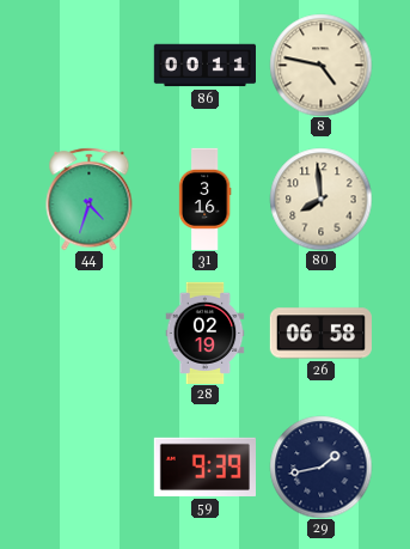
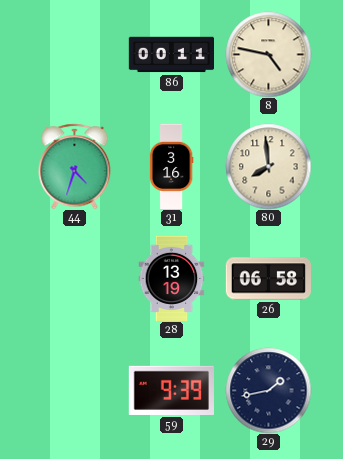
28: 02:19 -> 13:19 (172, 278)
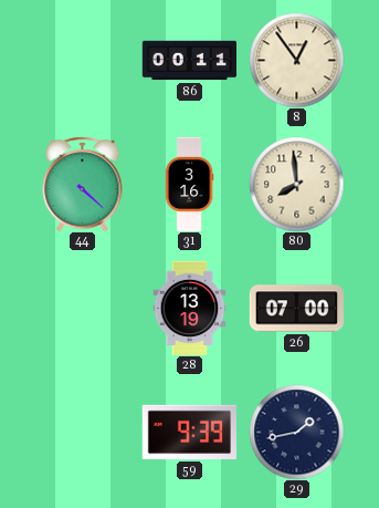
8: 4:47 -> 12:54 (296, 60)
44: 4:33 -> 4:22 (83, 184)
26: 06:58 -> 07:00 (296, 309)
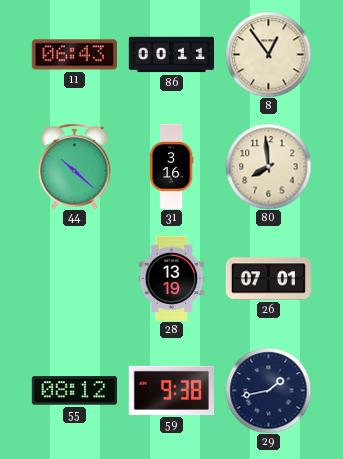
11: none -> 06:43 (74, 55)
44: 4:22 -> 10:22 (75, 166)
26: 07:00 -> 07:01 (268, 279)
55: none -> 08:12 (74, 391)
59: 9:39 -> 9:38 (171, 390)
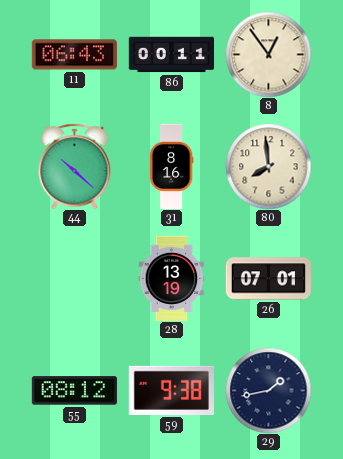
31: 3:16 -> 8:16 (171, 166)
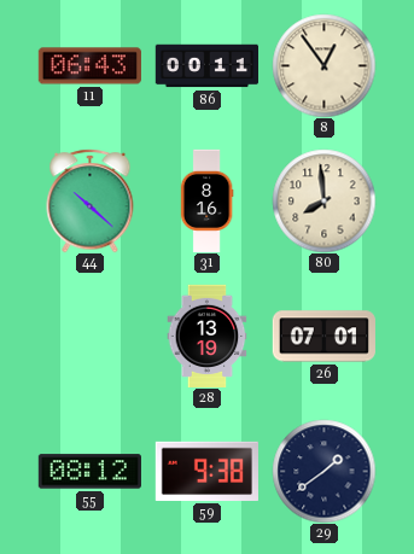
29: 1:43 -> 1:39 (323, 471)
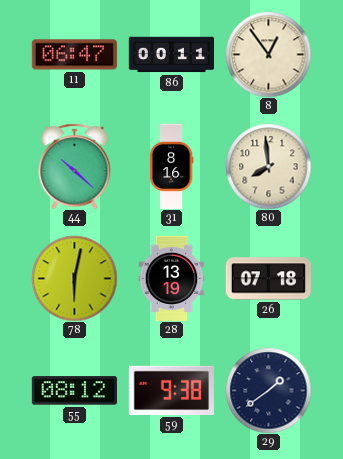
11: 06:43 -> 06:47 (74, 55)
78: none -> 6:02 (74, 278)
26: 07:01 -> 07:18 (268, 279)
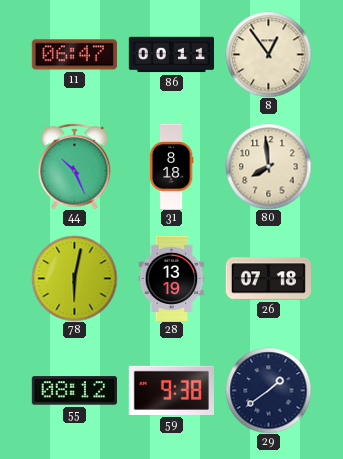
44: 10:22 -> 10:26 (75, 166)
31: 8:16 -> 8:18 (171, 166)
